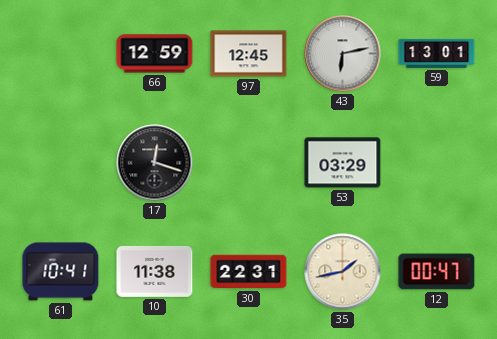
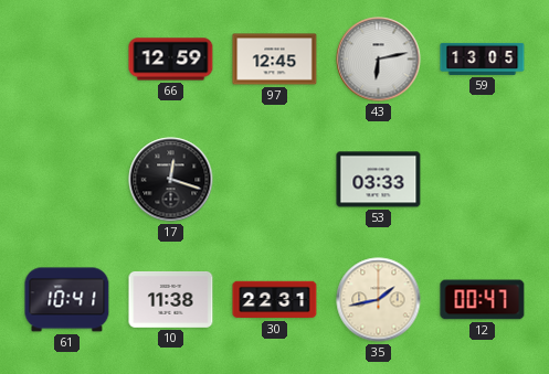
59: 13:01 -> 13:05 (483, 58)
53: 03:29 -> 03:33 (379, 180)
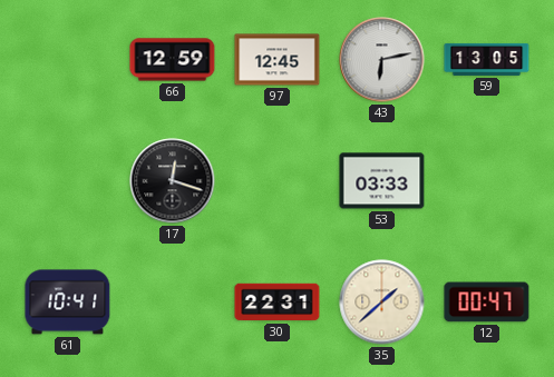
10: 11:38 -> none (171, 299)
35: 1:43 -> 1:38 (382, 302)
